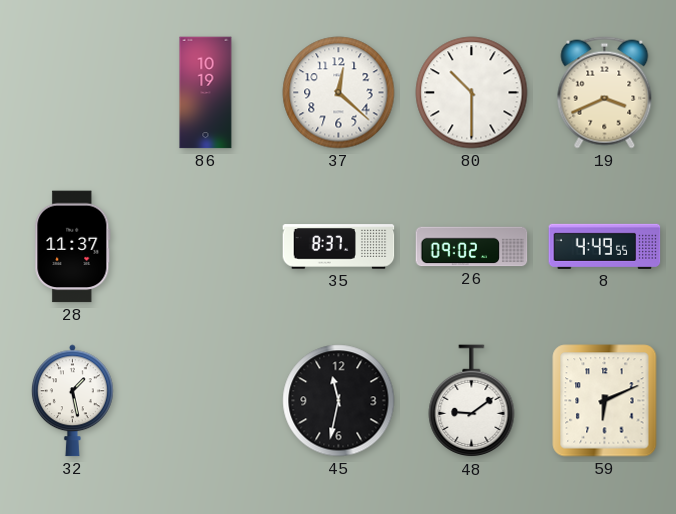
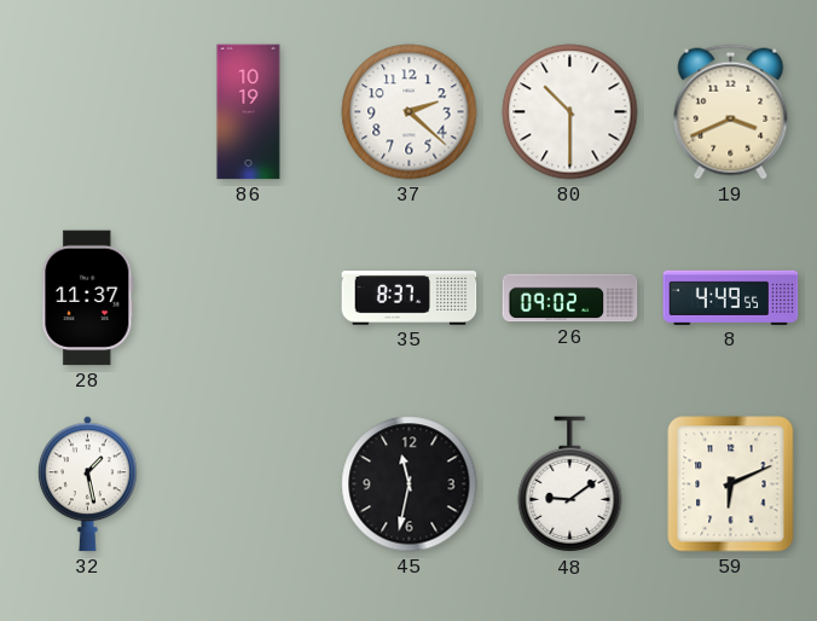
37: 12:22 -> 2:22 (410, 112)
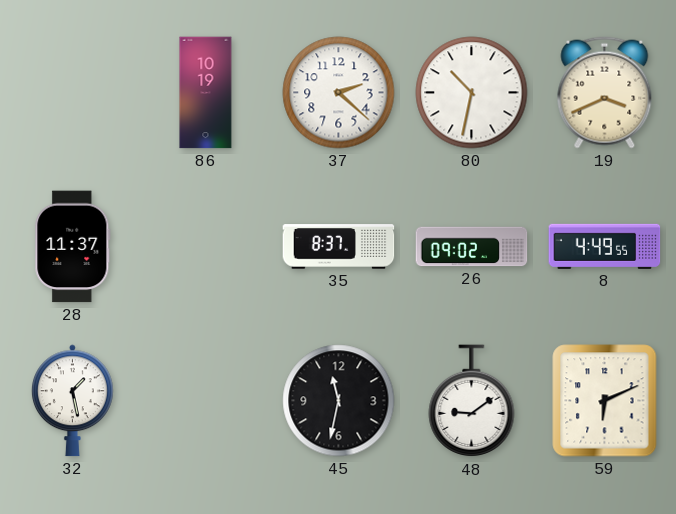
80: 10:30 -> 10:32 (472, 93)
